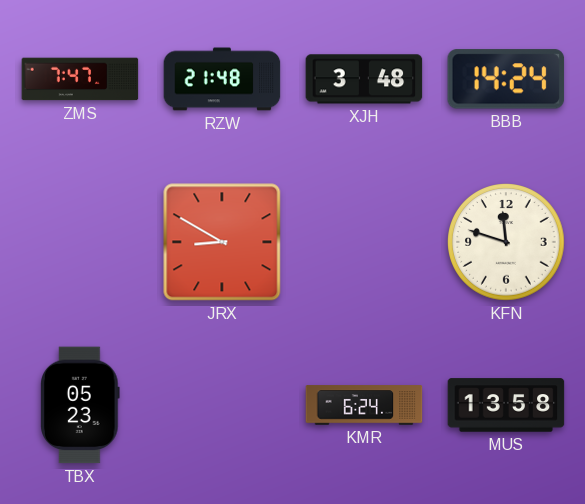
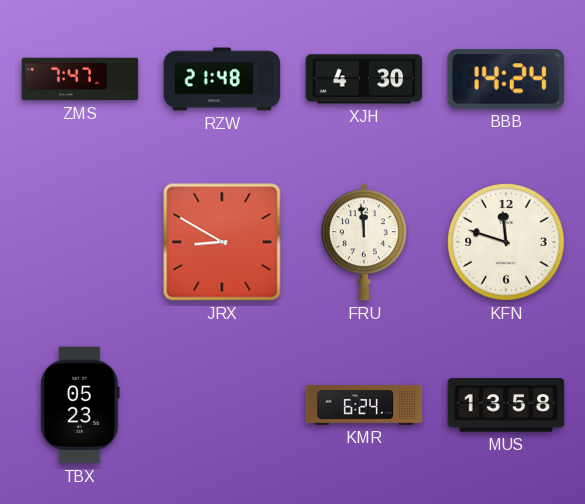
XJH: 3:48 -> 4:30 (364, 79)
FRU: none -> 11:59 (364, 242)
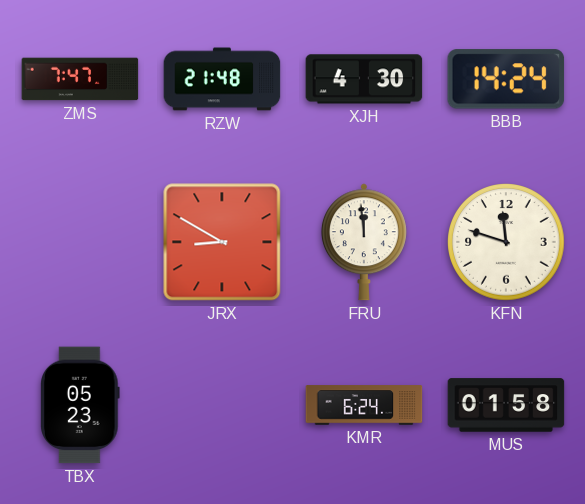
MUS: 13:58 -> 01:58 (506, 405)
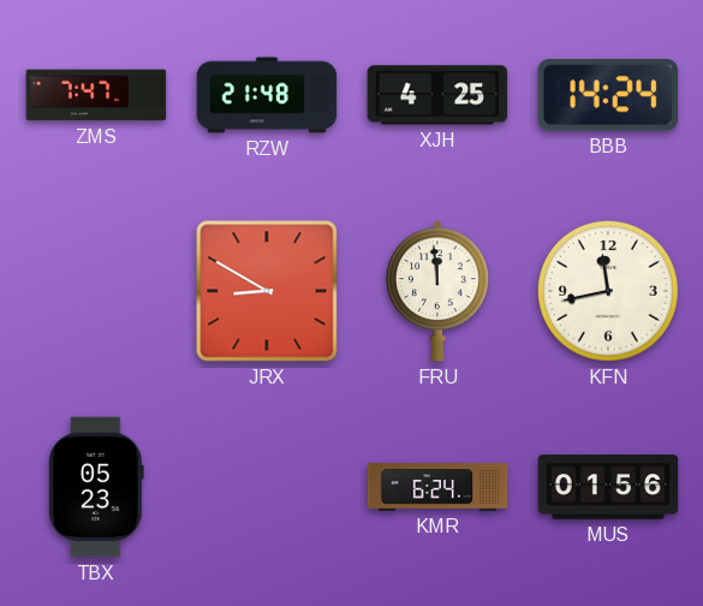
XJH: 4:30 -> 4:25 (437, 95)
KFN: 11:48 -> 11:43 (609, 292)
MUS: 01:58 -> 01:56 (608, 487)
